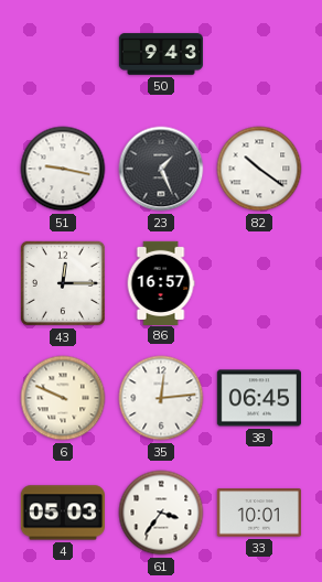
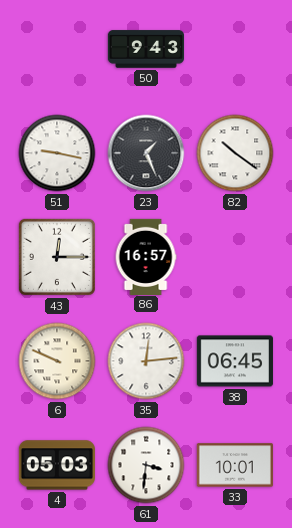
61: 3:36 -> 3:31 (146, 465)
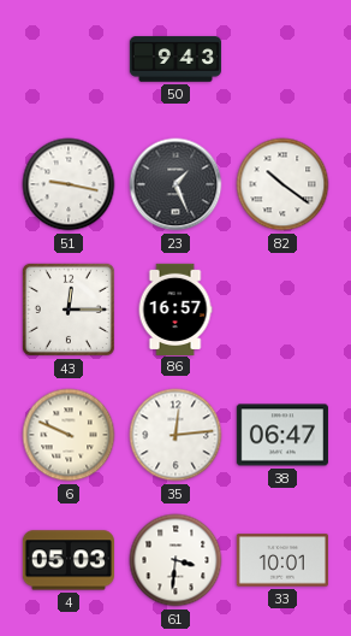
38: 06:45 -> 06:47 (282, 435)
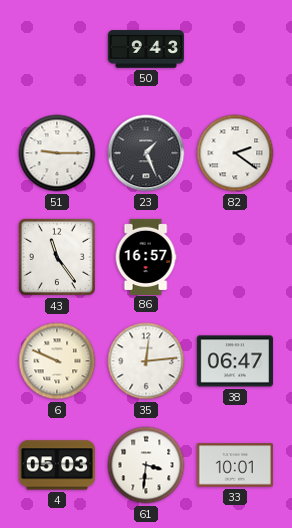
51: 9:17 -> 9:15 (57, 153)
82: 10:21 -> 2:21 (235, 153)
43: 12:15 -> 11:24 (57, 257)
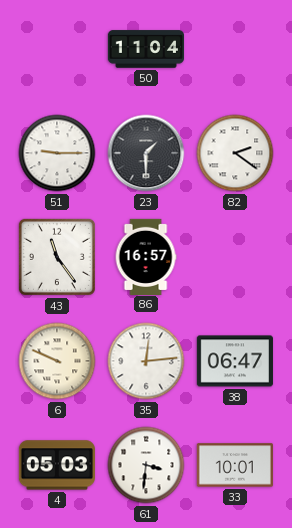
50: 9:43 -> 11:04 (145, 49)
23: 1:26 -> 1:30 (146, 153)
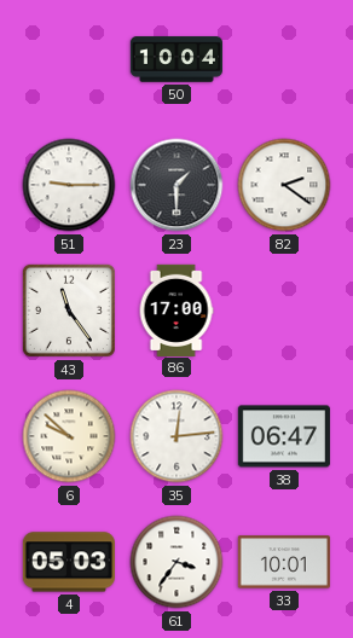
50: 11:04 -> 10:04 (175, 59)
86: 16:57 -> 17:00 (176, 309)
6: 9:49 -> 9:52 (69, 436)
61: 3:31 -> 3:36 (176, 562)
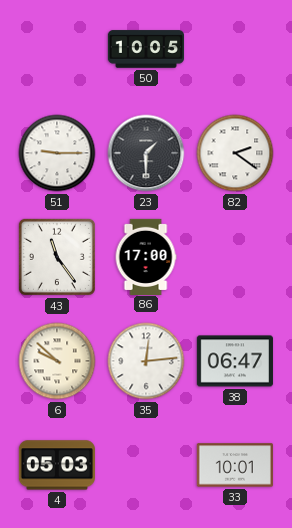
50: 10:04 -> 10:05 (145, 49)
61: 3:36 -> none (176, 562)
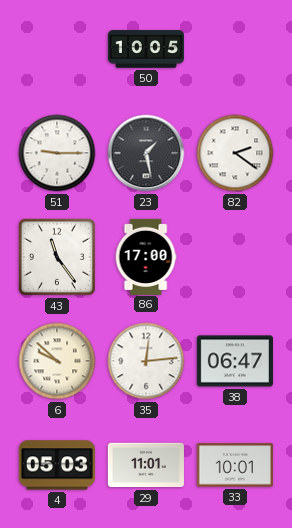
23: 1:30 -> 1:28 (146, 153)
29: none -> 11:01 (146, 465)
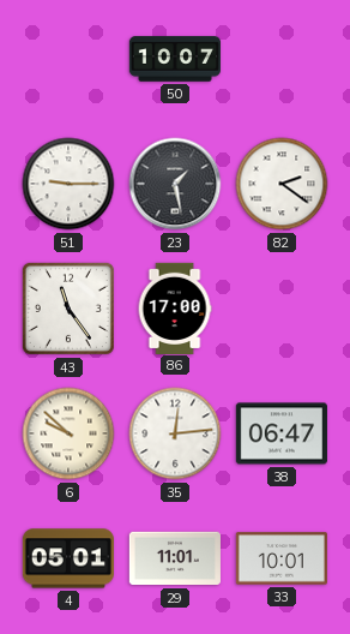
50: 10:05 -> 10:07 (174, 59)
4: 05:03 -> 05:01 (68, 558)
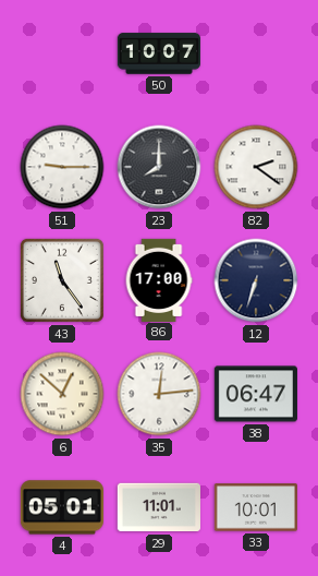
23: 1:28 -> 8:00 (159, 167)
12: none -> 6:33 (256, 280)
6: 9:52 -> 12:52 (62, 394)
